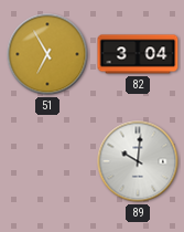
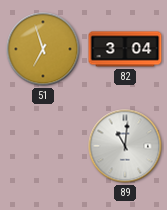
51: 6:55 -> 6:57 (43, 49)
89: 10:01 -> 11:01 (125, 146)
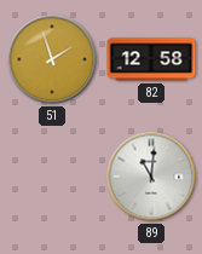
51: 6:57 -> 1:57 (52, 59)
82: 3:04 -> 12:58 (151, 59)
